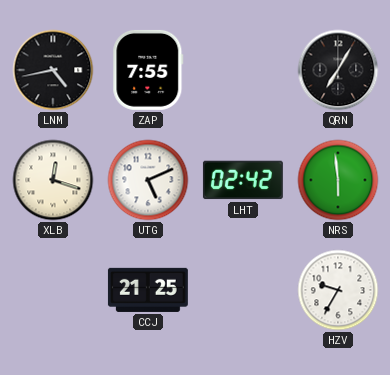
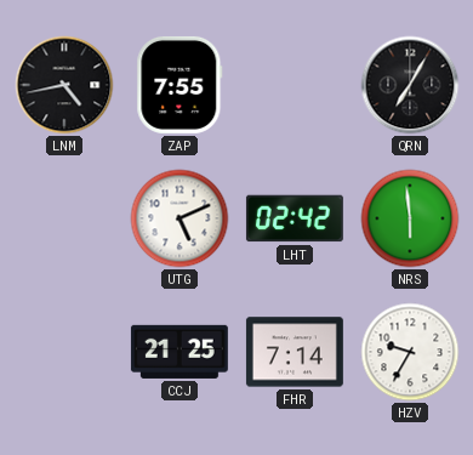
XLB: 12:18 -> none (53, 180)
FHR: none -> 7:14 (295, 352)
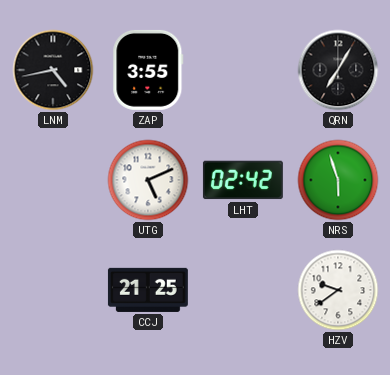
ZAP: 7:55 -> 3:55 (148, 70)
NRS: 5:59 -> 5:57 (338, 180)
FHR: 7:14 -> none (295, 352)
HZV: 9:35 -> 9:39 (338, 290)
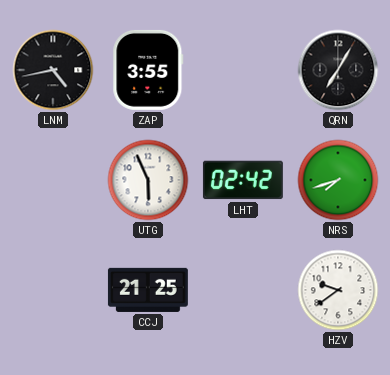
UTG: 5:11 -> 5:56 (148, 180)
NRS: 5:57 -> 7:42 (338, 180)
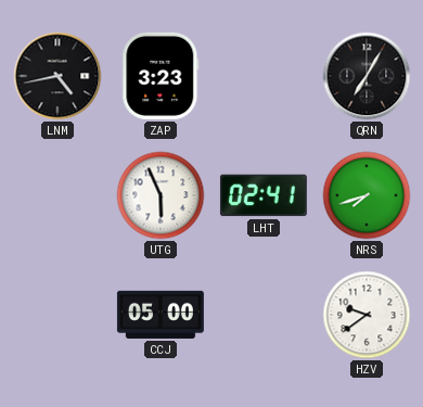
ZAP: 3:55 -> 3:23 (161, 76)
LHT: 02:42 -> 02:41 (264, 195)
CCJ: 21:25 -> 05:00 (161, 315)
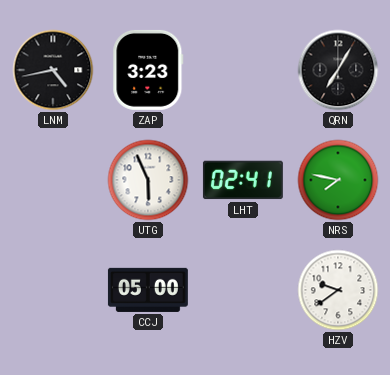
NRS: 7:42 -> 7:47 (338, 180)
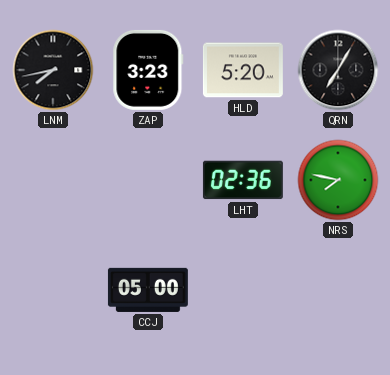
LNM: 4:43 -> 7:43 (53, 70)
HLD: none -> 5:20 (243, 70)
UTG: 5:56 -> none (148, 180)
LHT: 02:41 -> 02:36 (243, 180)
HZV: 9:39 -> none (338, 290)
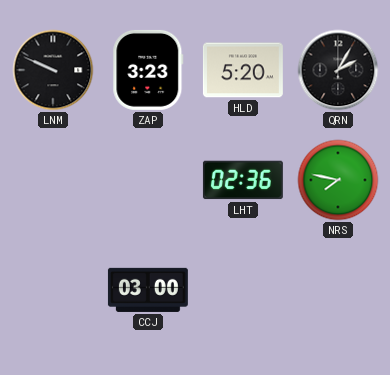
LNM: 7:43 -> 9:49 (53, 70)
QRN: 7:05 -> 2:05 (338, 70)
CCJ: 05:00 -> 03:00 (148, 290)
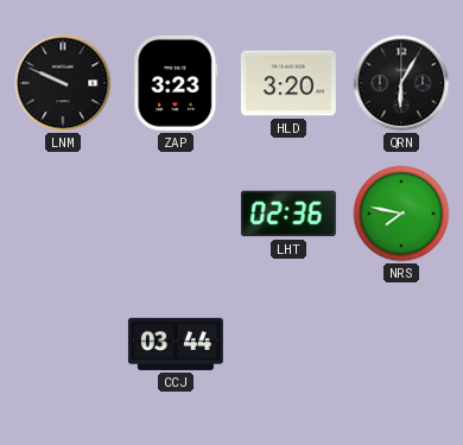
HLD: 5:20 -> 3:20 (288, 83)
QRN: 2:05 -> 6:05 (401, 83)
CCJ: 03:00 -> 03:44 (176, 344)
